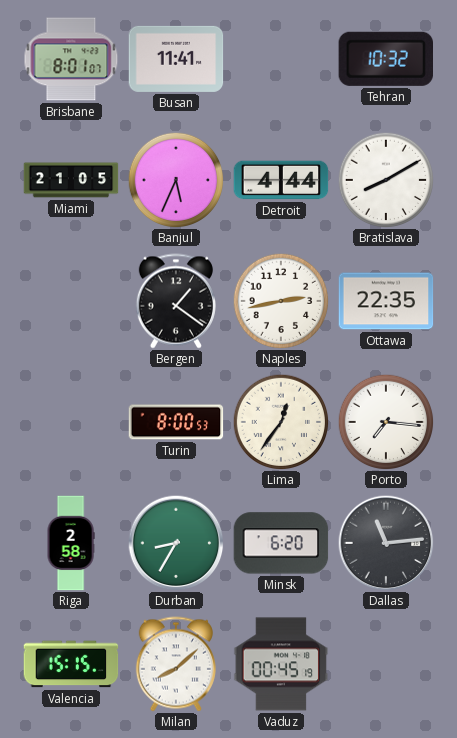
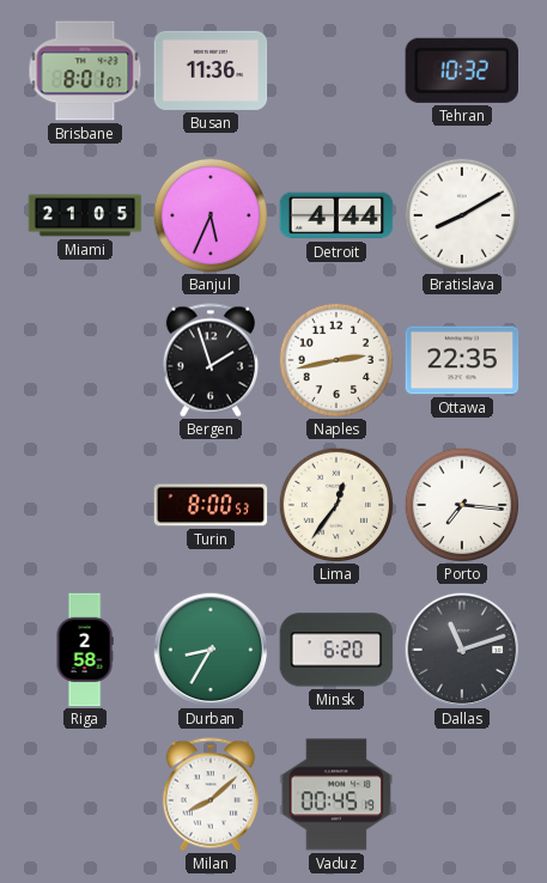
Busan: 11:41 -> 11:36 (211, 71)
Bergen: 1:21 -> 1:57 (211, 360)
Dallas: 11:14 -> 11:12 (462, 650)
Valencia: 15:15 -> none (71, 664)
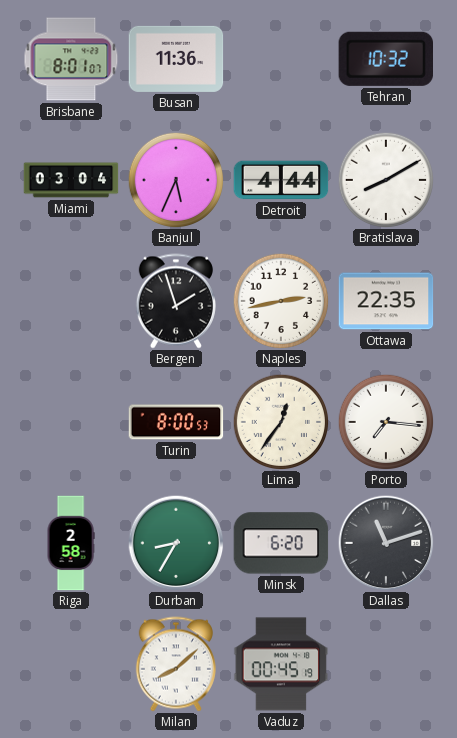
Miami: 21:05 -> 03:04 (71, 180)
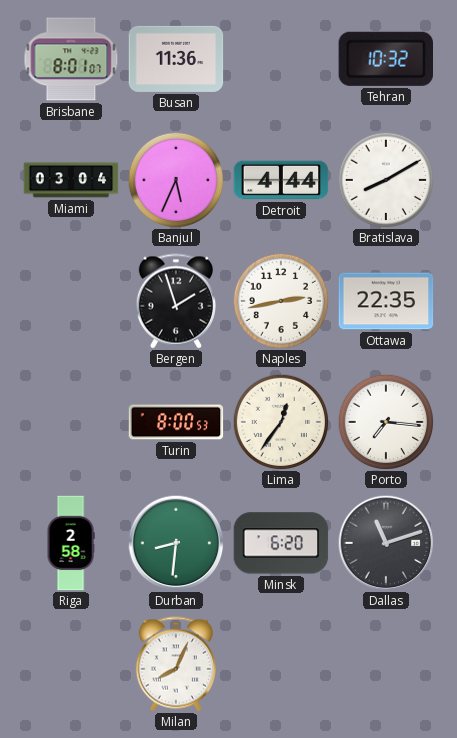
Durban: 8:35 -> 8:31 (176, 543)
Milan: 8:08 -> 8:04 (176, 664)
Vaduz: 00:45 -> none (281, 664)
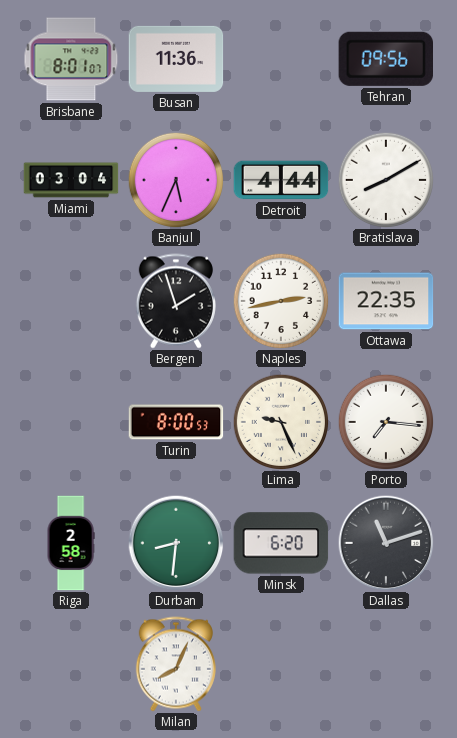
Tehran: 10:32 -> 09:56 (385, 59)
Lima: 12:36 -> 9:26 (281, 422)
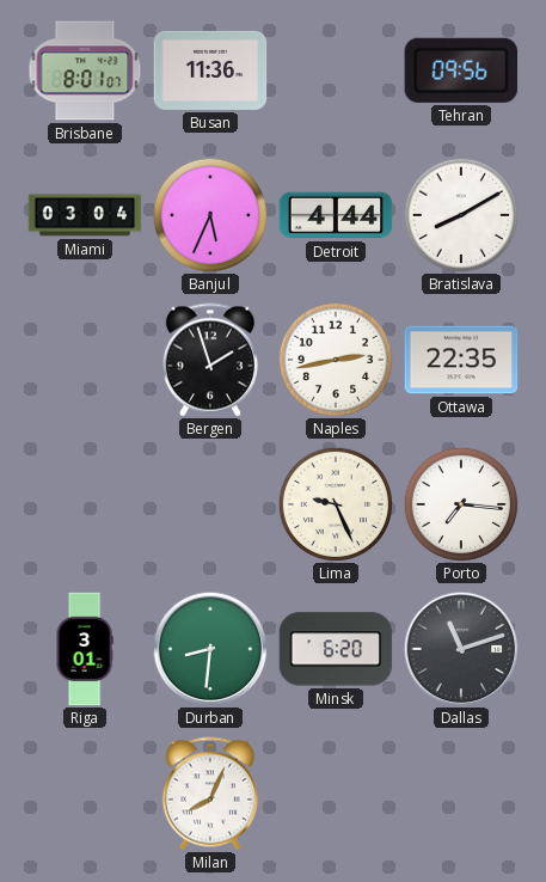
Turin: 8:00 -> none (176, 422)
Riga: 2:58 -> 3:01 (85, 649)
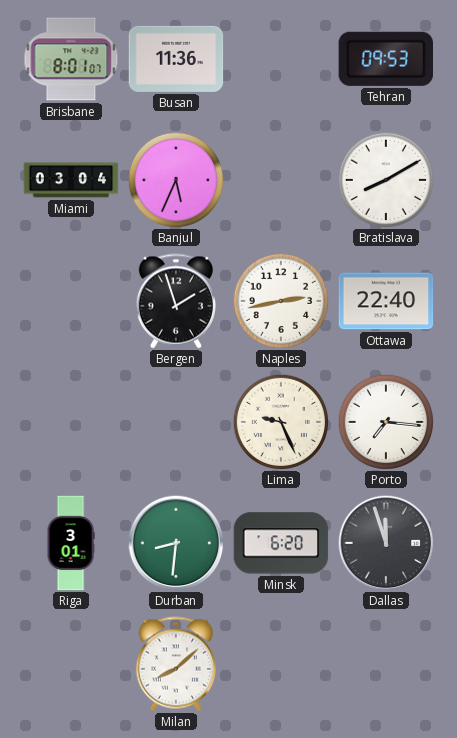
Tehran: 09:56 -> 09:53 (385, 59)
Detroit: 4:44 -> none (336, 215)
Ottawa: 22:35 -> 22:40 (386, 301)
Dallas: 11:12 -> 11:57 (386, 543)
Milan: 8:04 -> 8:08 (176, 664)
